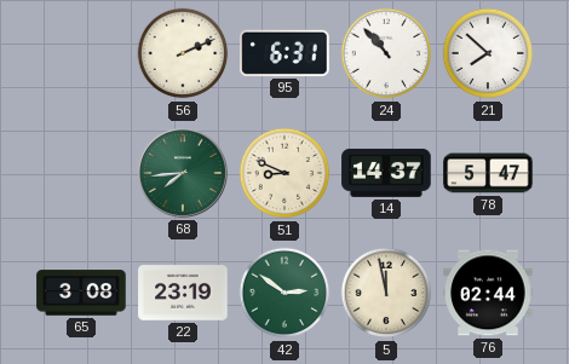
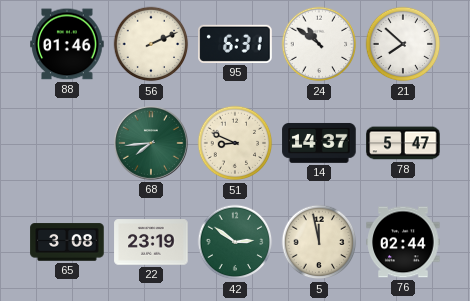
88: none -> 01:46 (67, 44)
24: 10:53 -> 10:51 (319, 44)
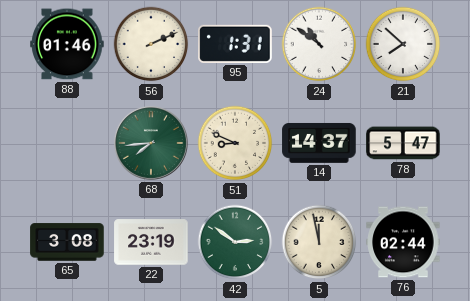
95: 6:31 -> 1:31 (235, 44)
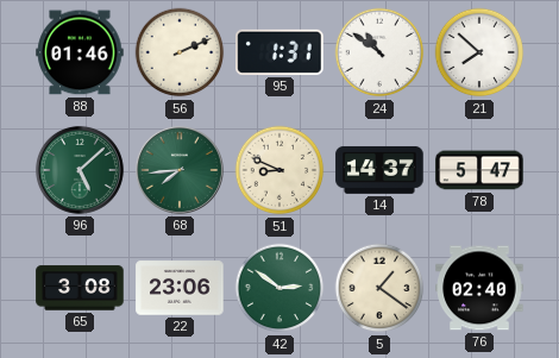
96: none -> 5:08 (80, 170)
22: 23:19 -> 23:06 (180, 288)
5: 11:58 -> 1:21 (379, 288)
76: 02:44 -> 02:40 (479, 288)
